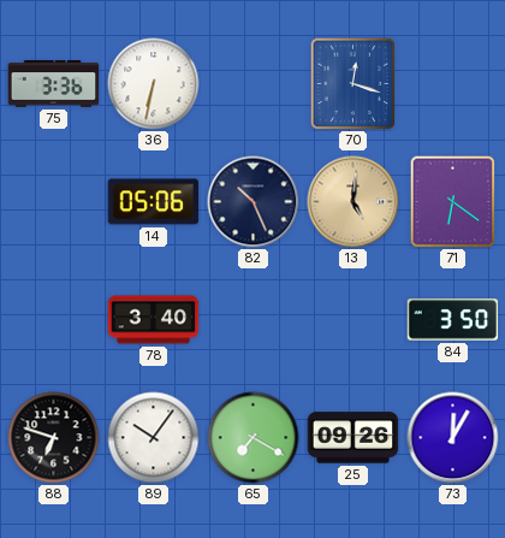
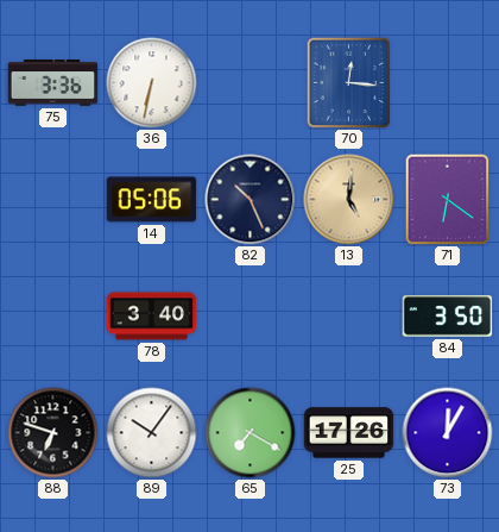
70: 12:18 -> 12:16 (349, 83)
25: 09:26 -> 17:26 (349, 433)
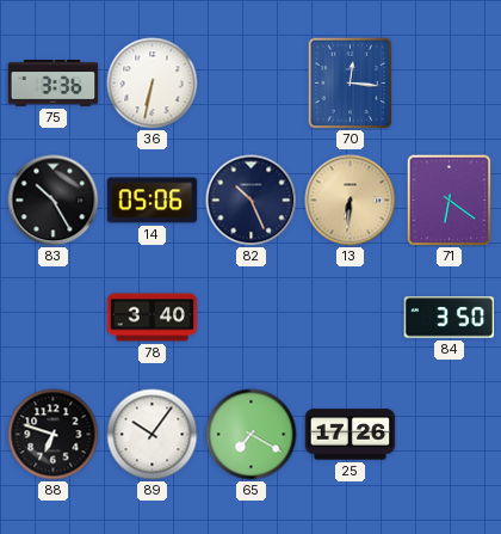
83: none -> 10:25 (54, 201)
13: 5:01 -> 6:31 (351, 201)
73: 12:05 -> none (448, 433)
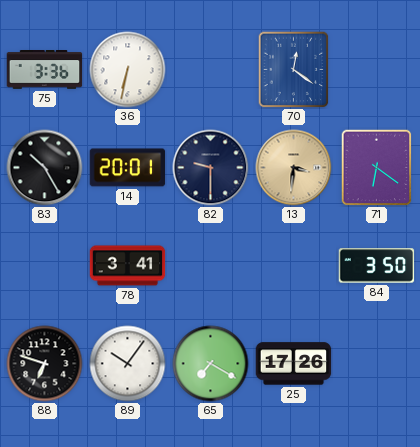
70: 12:16 -> 12:21 (294, 70)
14: 05:06 -> 20:01 (128, 168)
82: 10:26 -> 9:30 (211, 168)
13: 6:31 -> 3:31 (294, 168)
78: 3:40 -> 3:41 (128, 266)
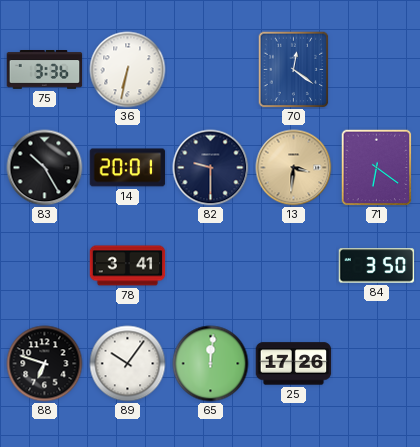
65: 7:20 -> 12:01 (211, 364)
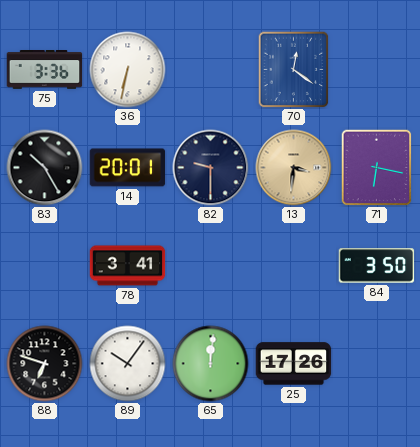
71: 6:21 -> 6:17 (377, 168)
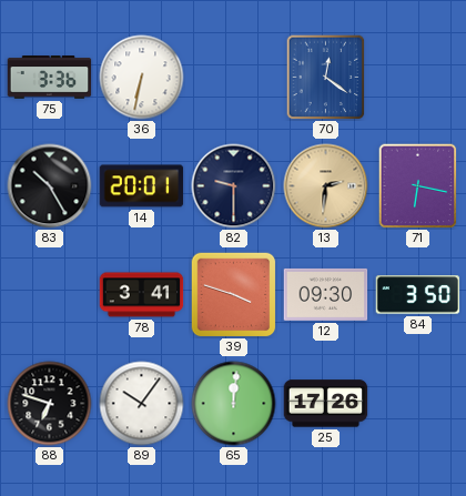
13: 3:31 -> 2:31 (326, 186)
39: none -> 3:48 (233, 294)
12: none -> 09:30 (326, 294)
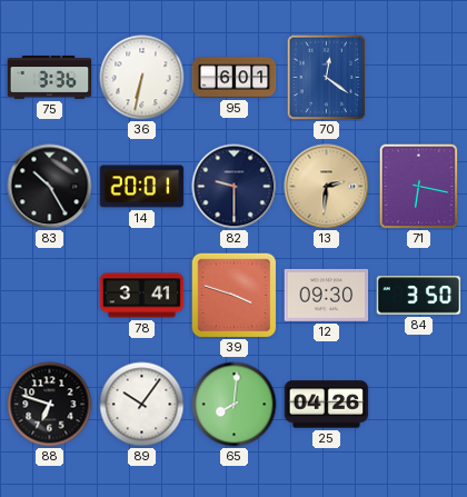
95: none -> 6:01 (235, 78)
65: 12:01 -> 8:01 (235, 405)
25: 17:26 -> 04:26 (327, 405)
